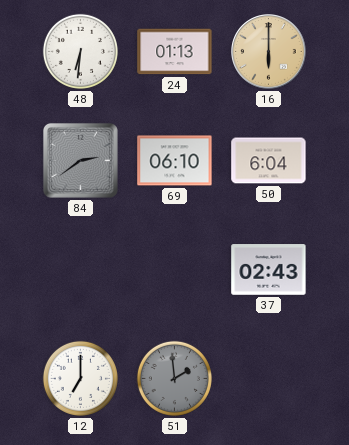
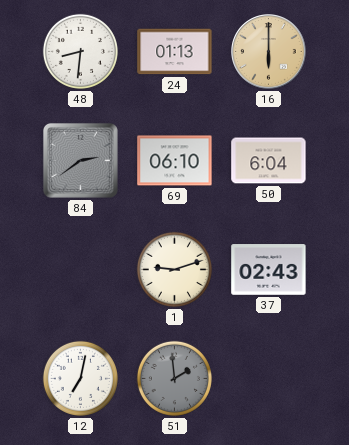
48: 6:31 -> 8:31 (80, 51)
1: none -> 9:12 (174, 269)
12: 7:00 -> 7:02 (80, 378)
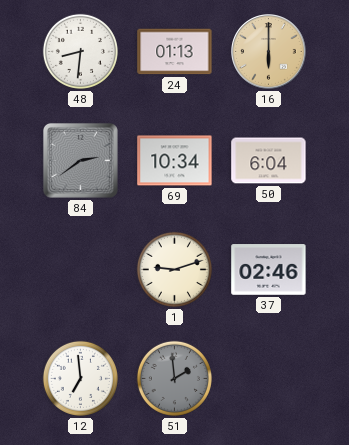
69: 06:10 -> 10:34 (175, 161)
37: 02:43 -> 02:46 (269, 270)
12: 7:02 -> 6:59 (80, 378)
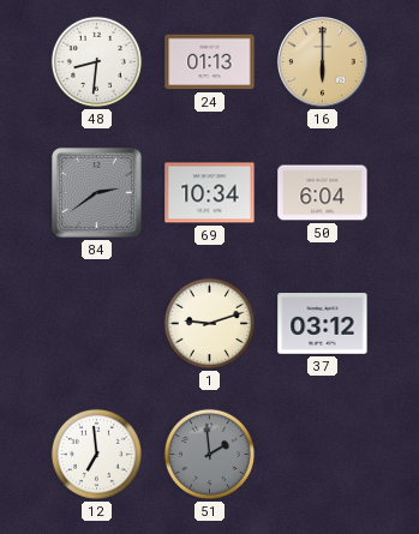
37: 02:46 -> 03:12 (323, 324)
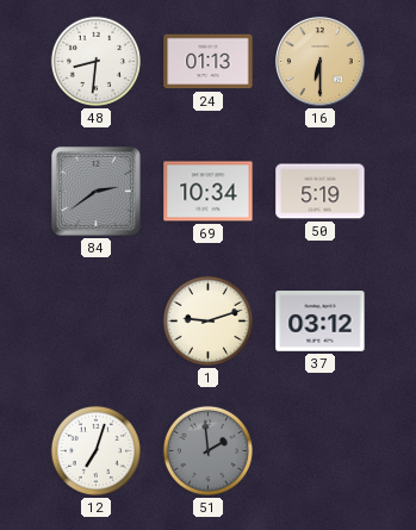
16: 6:00 -> 6:30 (321, 62)
50: 6:04 -> 5:19 (321, 192)
12: 6:59 -> 7:03 (95, 450)
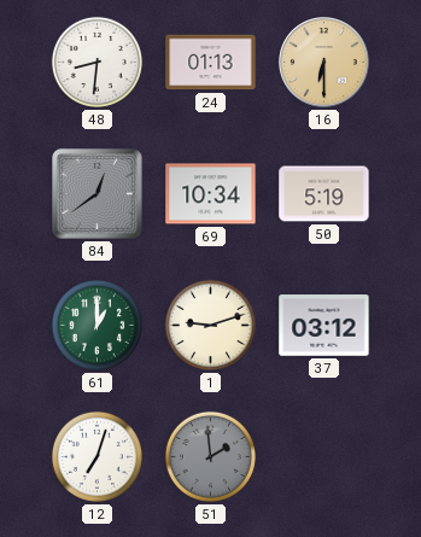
84: 2:39 -> 12:39 (97, 193)
61: none -> 1:00 (97, 325)
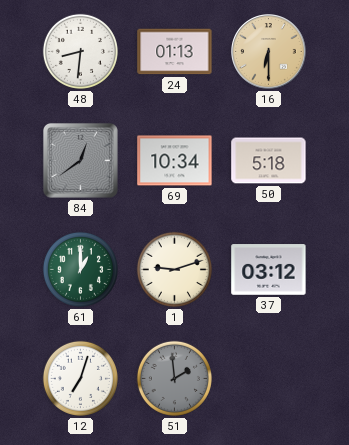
50: 5:19 -> 5:18 (269, 161)
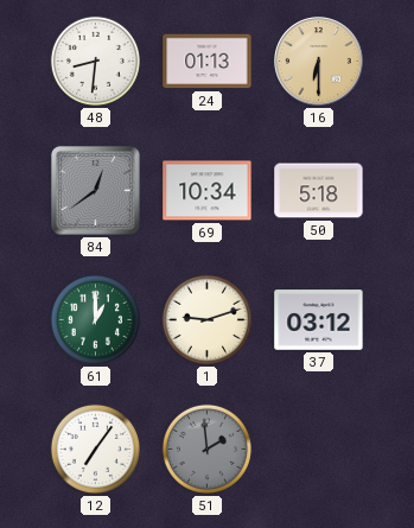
12: 7:03 -> 7:06 (95, 449)
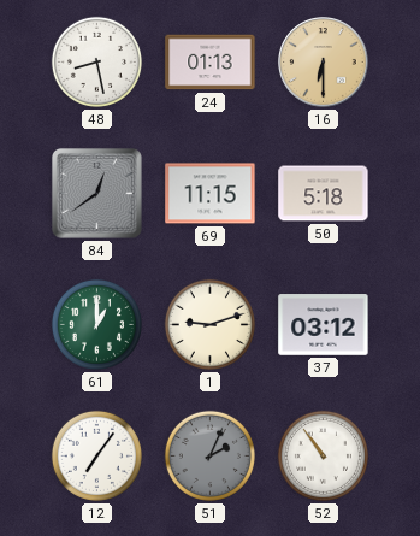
48: 8:31 -> 8:28 (96, 61)
69: 10:34 -> 11:15 (211, 194)
51: 1:59 -> 2:04 (209, 455)
52: none -> 10:54 (323, 455)
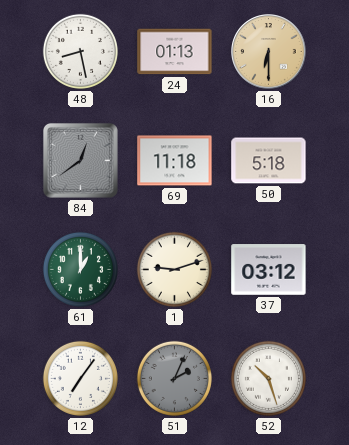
69: 11:15 -> 11:18 (175, 161)
52: 10:54 -> 10:27 (268, 378)
